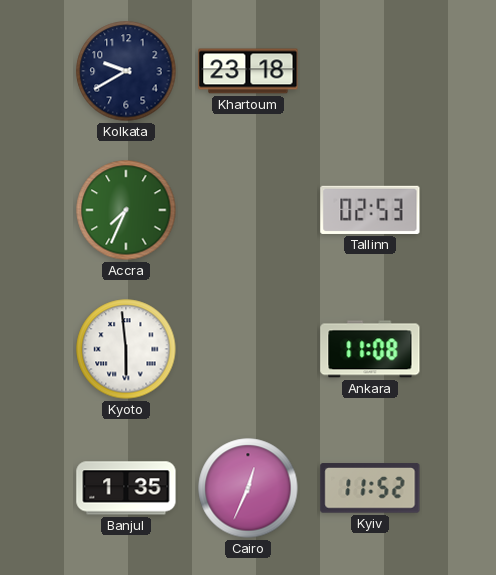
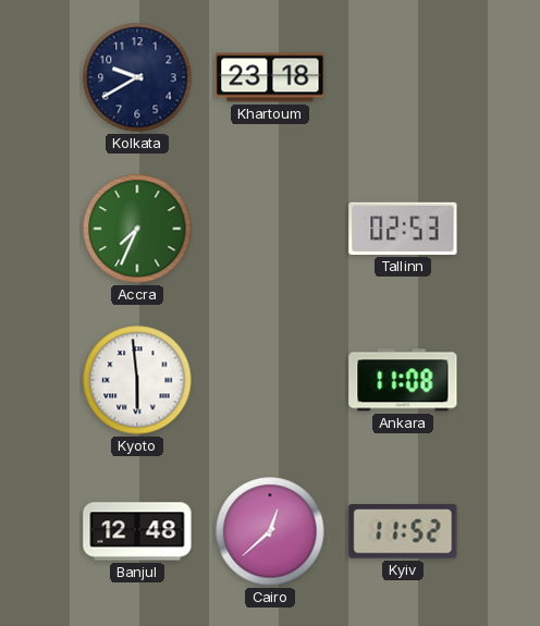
Banjul: 1:35 -> 12:48 (137, 531)
Cairo: 12:34 -> 12:38 (270, 531)
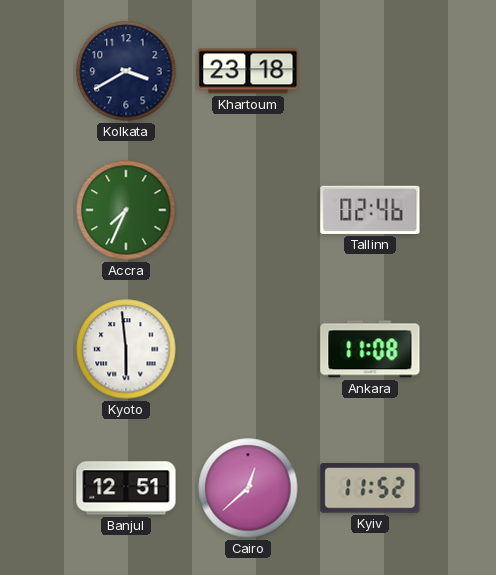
Kolkata: 9:40 -> 3:40 (126, 71)
Tallinn: 02:53 -> 02:46 (370, 210)
Banjul: 12:48 -> 12:51 (126, 488)
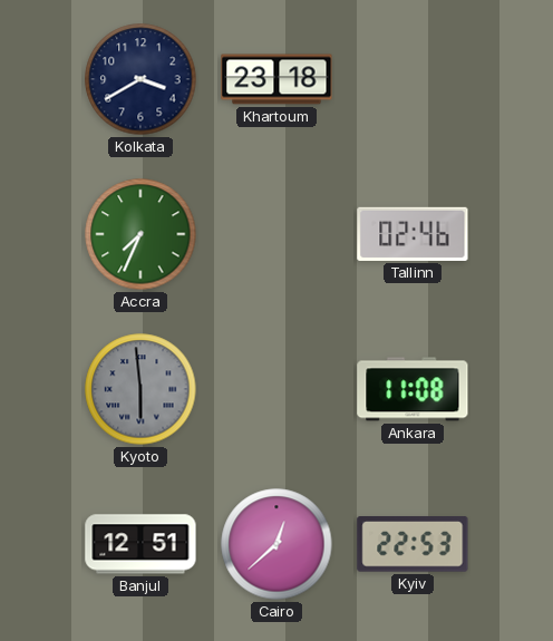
Kyoto dial: white -> grey (140, 389)
Kyiv: 11:52 -> 22:53 (413, 544)
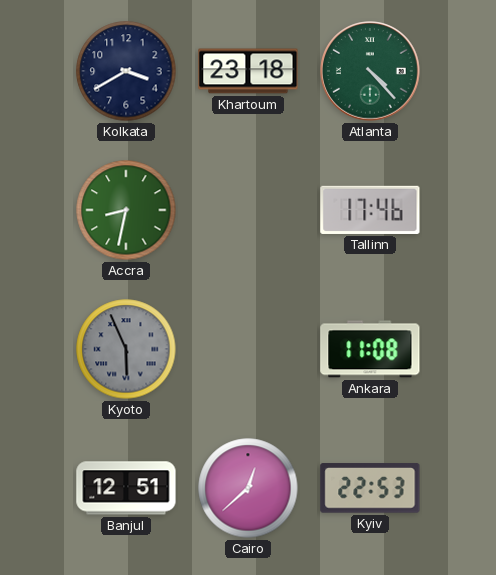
Atlanta: none -> 4:23 (370, 71)
Accra: 7:34 -> 8:32 (126, 210)
Tallinn: 02:46 -> 17:46 (370, 210)
Kyoto: 5:59 -> 5:56 (126, 349)
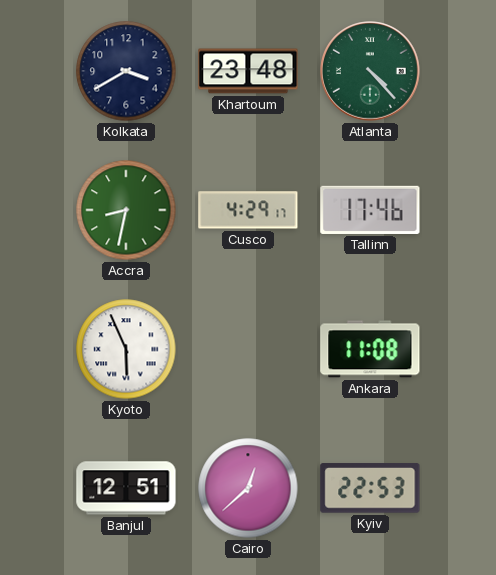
Khartoum: 23:18 -> 23:48 (248, 71)
Cusco: none -> 4:29 (248, 210)
Kyoto dial: grey -> white (126, 349)
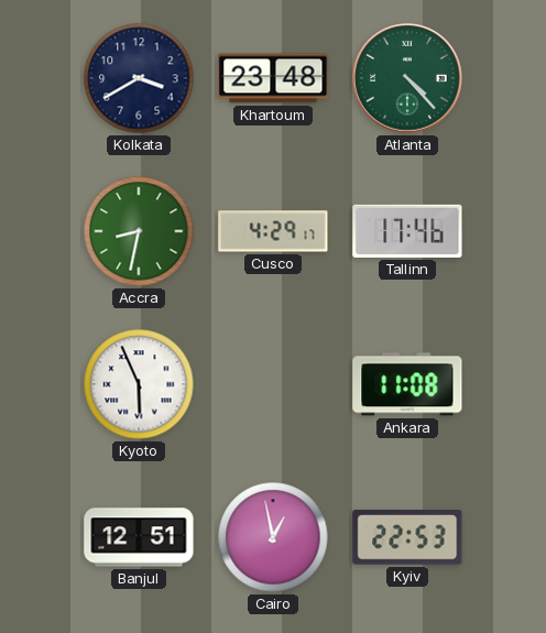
Cairo: 12:38 -> 12:58 (273, 537)
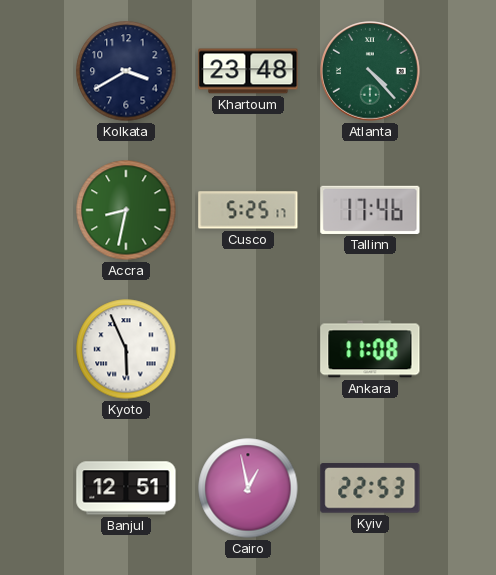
Cusco: 4:29 -> 5:25 (248, 210)
